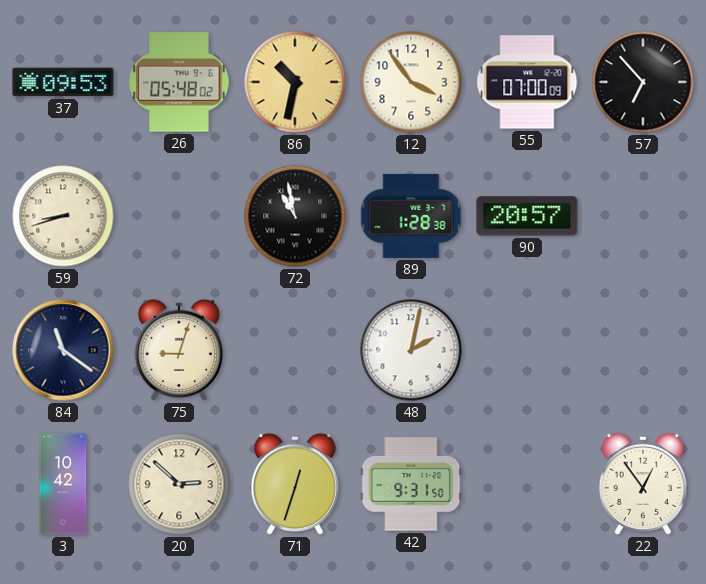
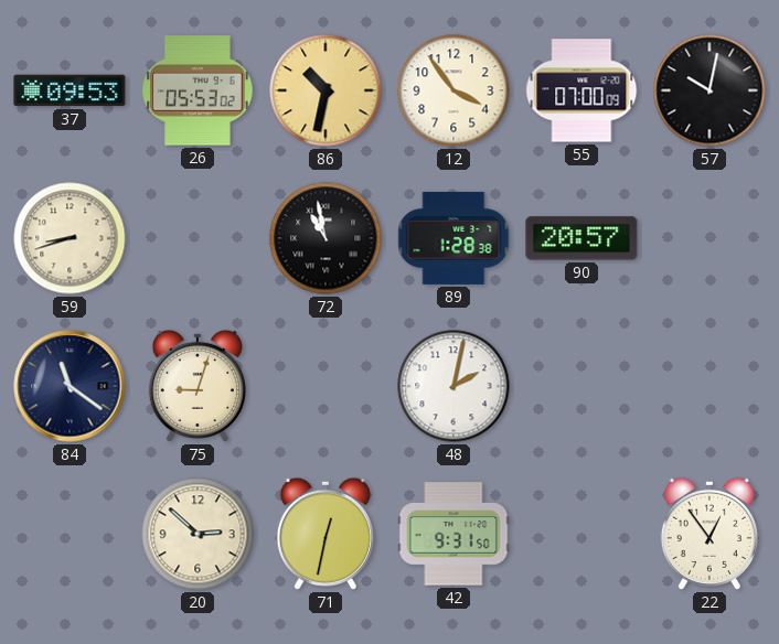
26: 05:48 -> 05:53 (198, 90)
57: 6:53 -> 10:02 (709, 90)
3: 10:42 -> none (63, 484)
71: 12:33 -> 12:32 (326, 534)
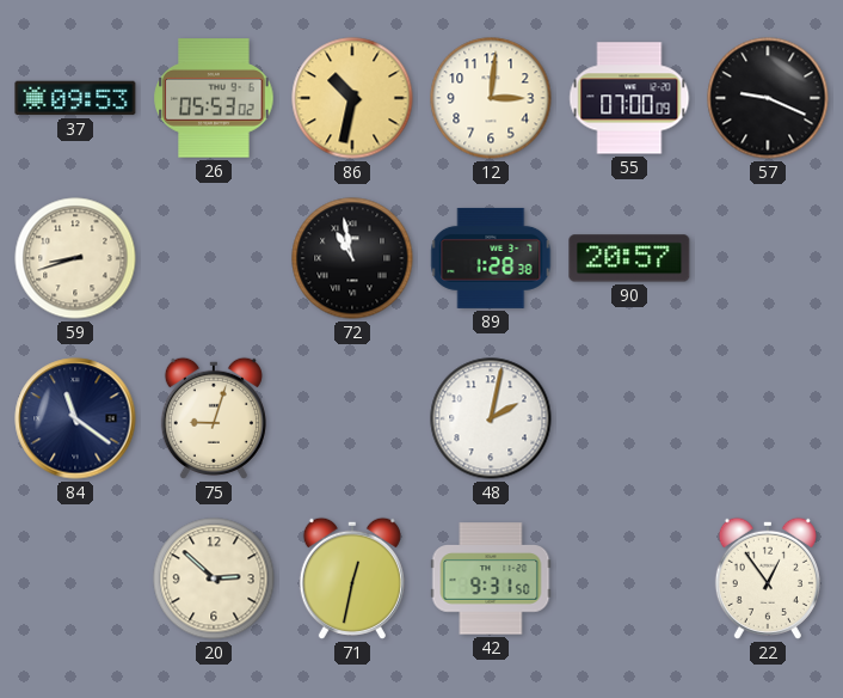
12: 3:54 -> 3:01 (491, 98)
57: 10:02 -> 9:19 (768, 98)
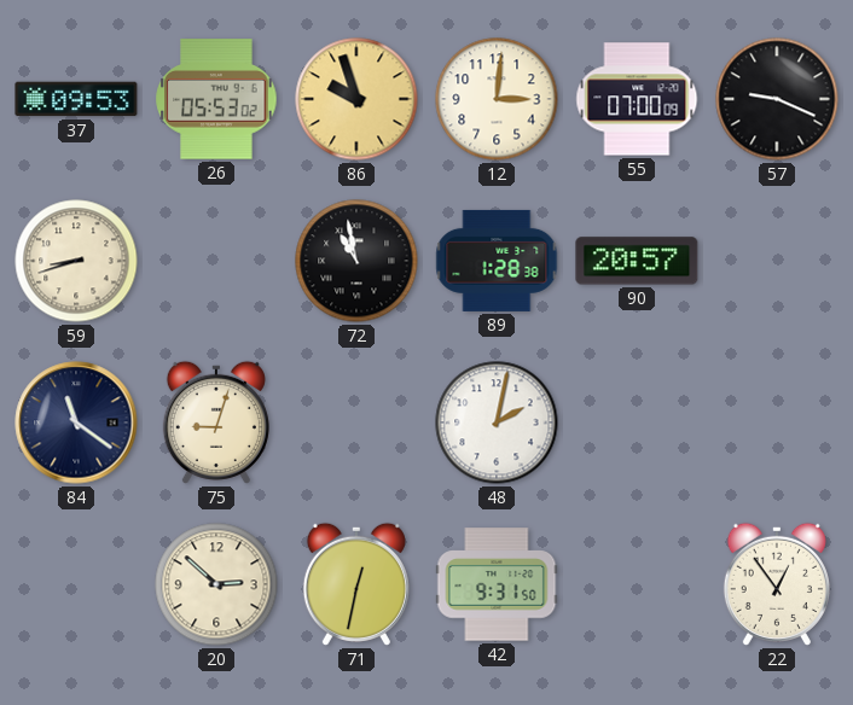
86: 10:32 -> 9:57 (356, 99)
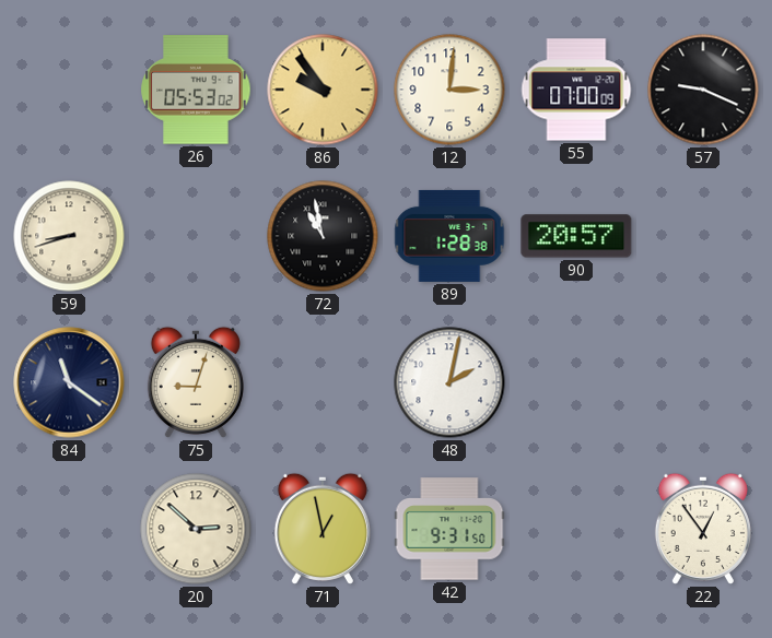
37: 09:53 -> none (76, 99)
86: 9:57 -> 9:54 (323, 90)
71: 12:32 -> 12:58 (323, 529)
